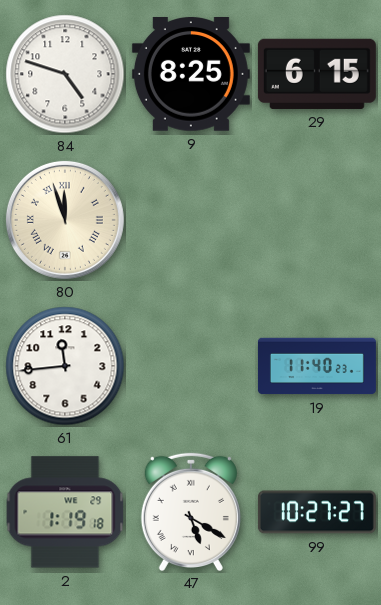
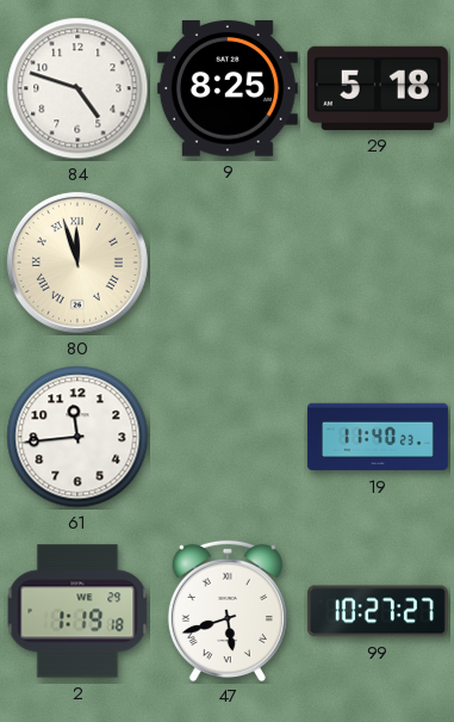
29: 6:15 -> 5:18 (378, 88)
47: 5:20 -> 5:42 (228, 610)
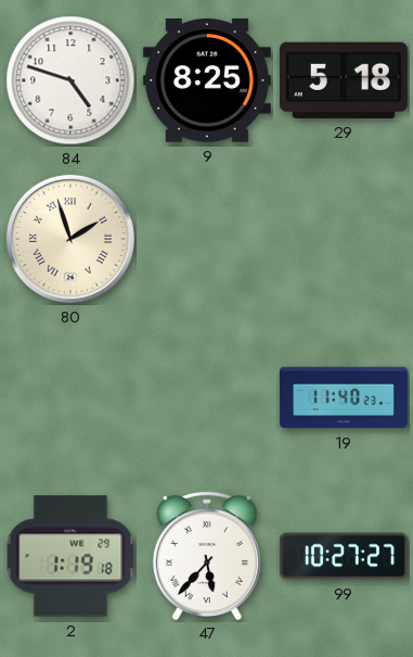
80: 11:57 -> 1:57 (70, 239)
61: 11:44 -> none (77, 437)
47: 5:42 -> 5:37 (207, 555)
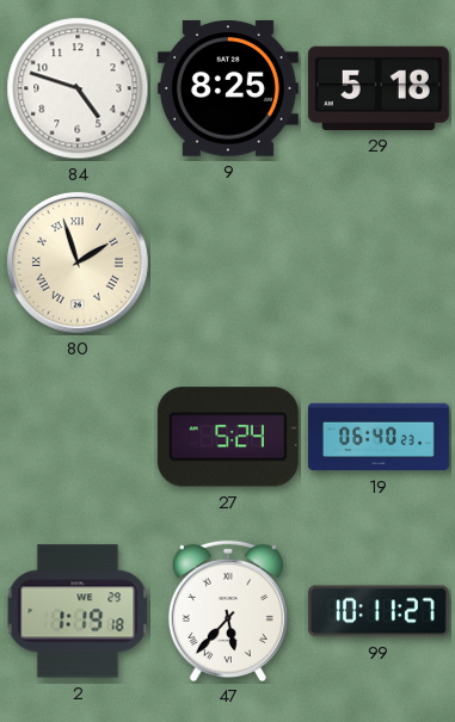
27: none -> 5:24 (228, 437)
19: 11:40 -> 06:40 (379, 437)
99: 10:27 -> 10:11 (379, 611)
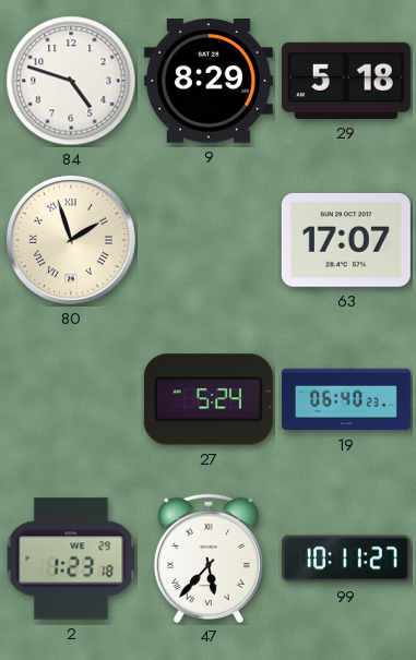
9: 8:25 -> 8:29 (209, 82)
63: none -> 17:07 (346, 240)
2: 1:19 -> 1:23 (71, 559)
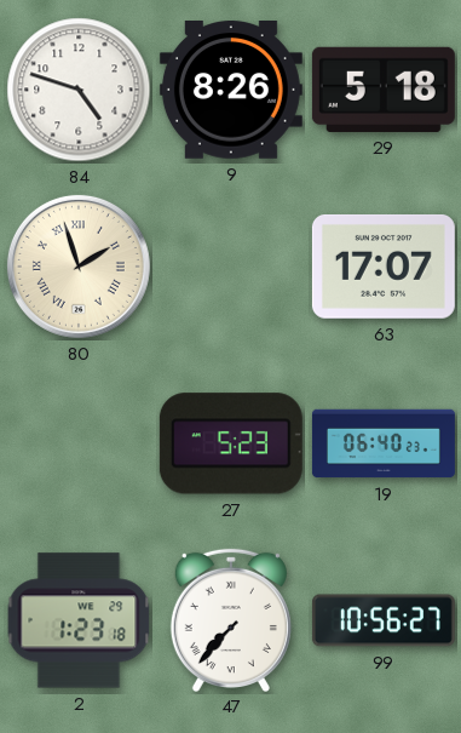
9: 8:29 -> 8:26 (231, 91)
27: 5:24 -> 5:23 (231, 443)
47: 5:37 -> 7:37 (231, 619)
99: 10:11 -> 10:56 (384, 620)
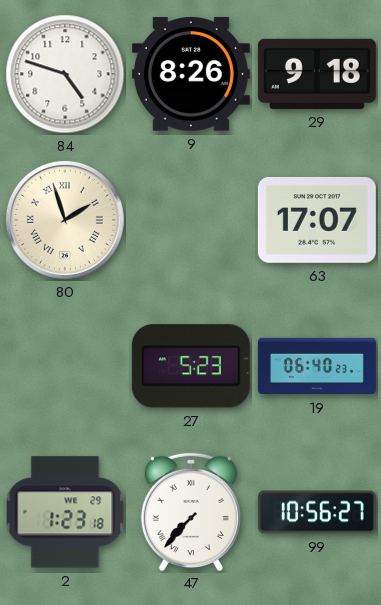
29: 5:18 -> 9:18 (317, 74)
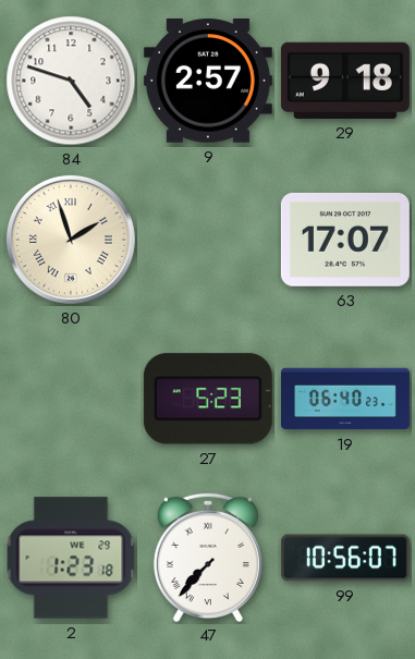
9: 8:26 -> 2:57 (208, 82)
99: 10:56:27 -> 10:56:07 (345, 558)
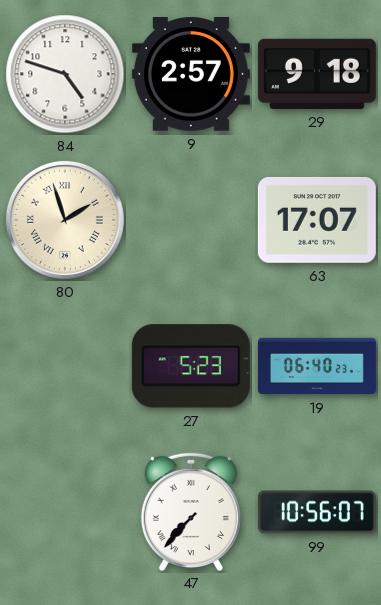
2: 1:23 -> none (71, 558)
